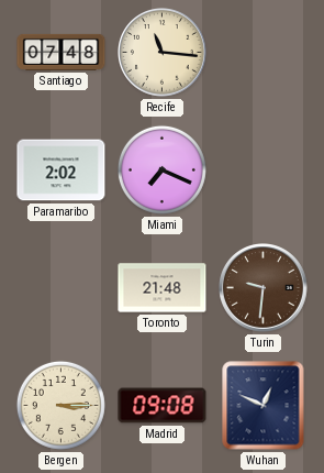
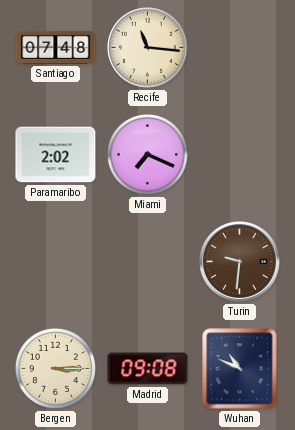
Toronto: 21:48 -> none (163, 288)
Wuhan: 12:49 -> 10:49 (240, 369)
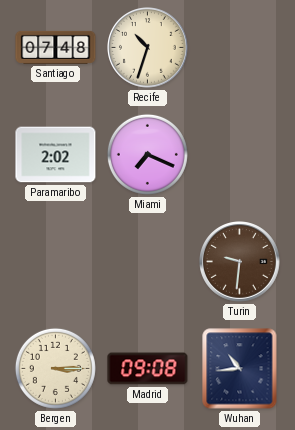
Recife: 11:16 -> 10:33 (148, 48)
Wuhan: 10:49 -> 10:44 (240, 369)
